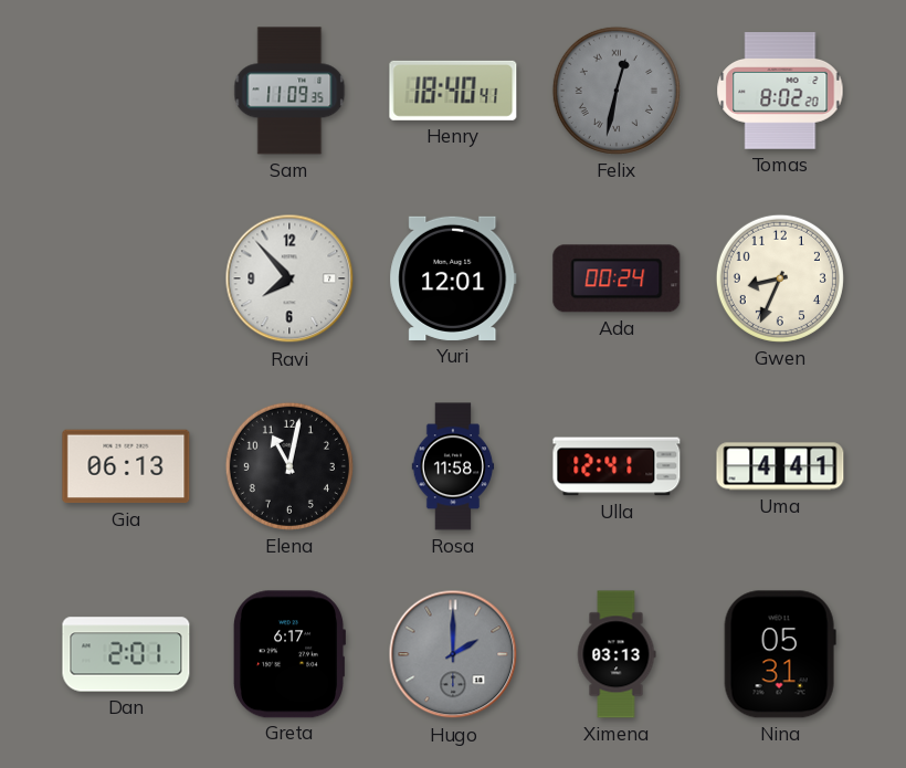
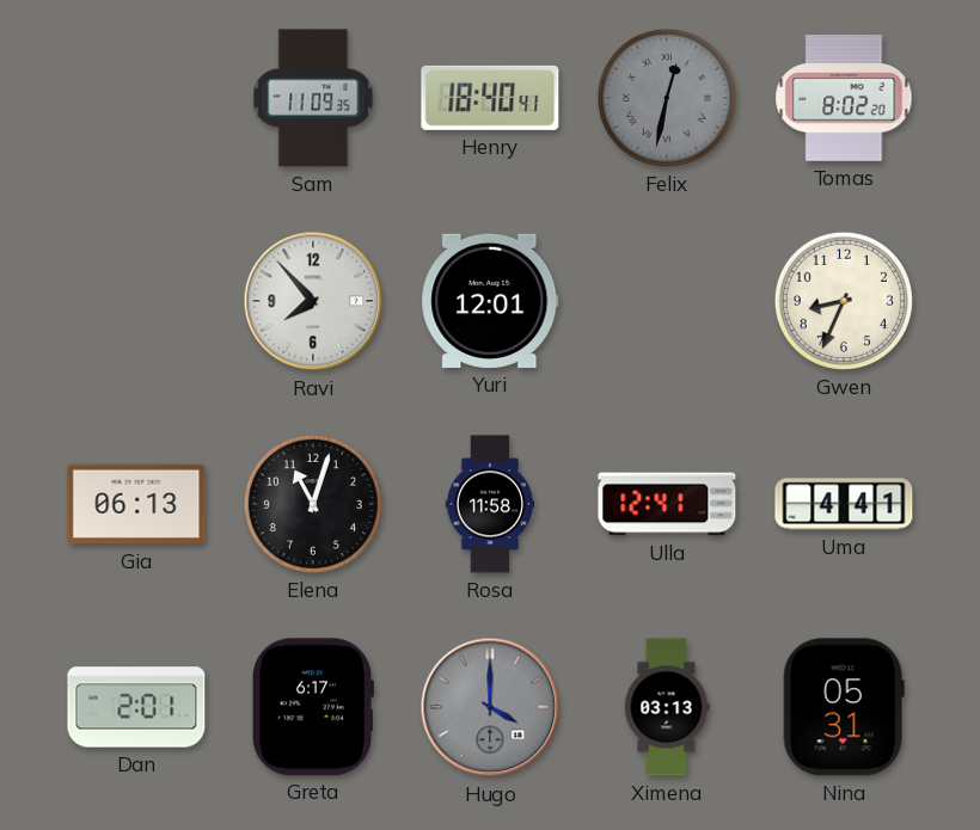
Ada: 00:24 -> none (617, 278)
Elena: 11:02 -> 11:03 (313, 504)
Hugo: 2:00 -> 4:00 (490, 707)
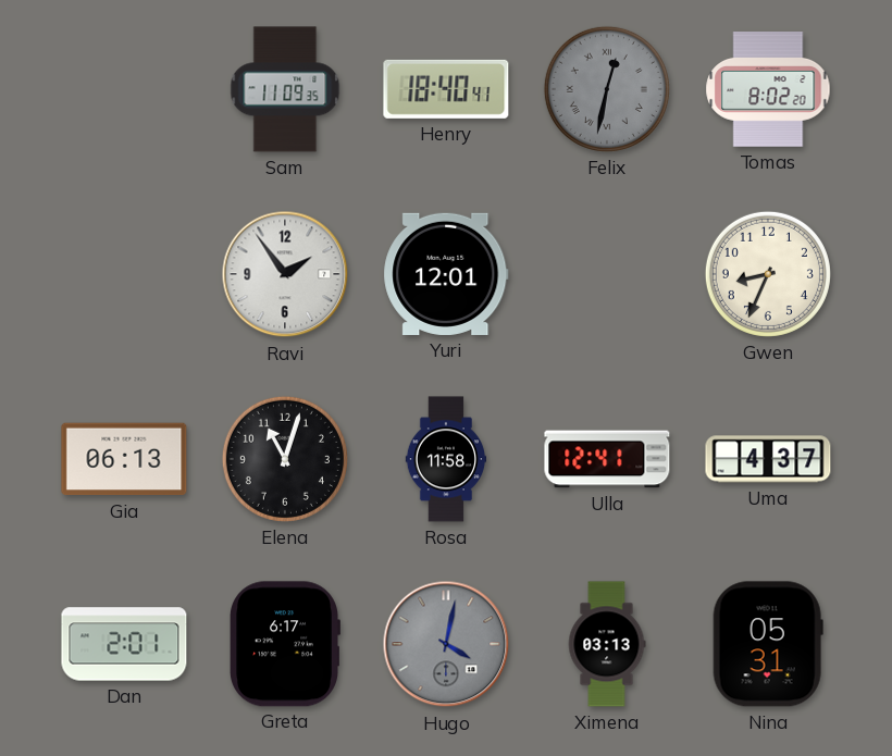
Ravi: 7:53 -> 1:54 (285, 274)
Uma: 4:41 -> 4:37 (768, 459)
Hugo: 4:00 -> 4:02 (446, 644)
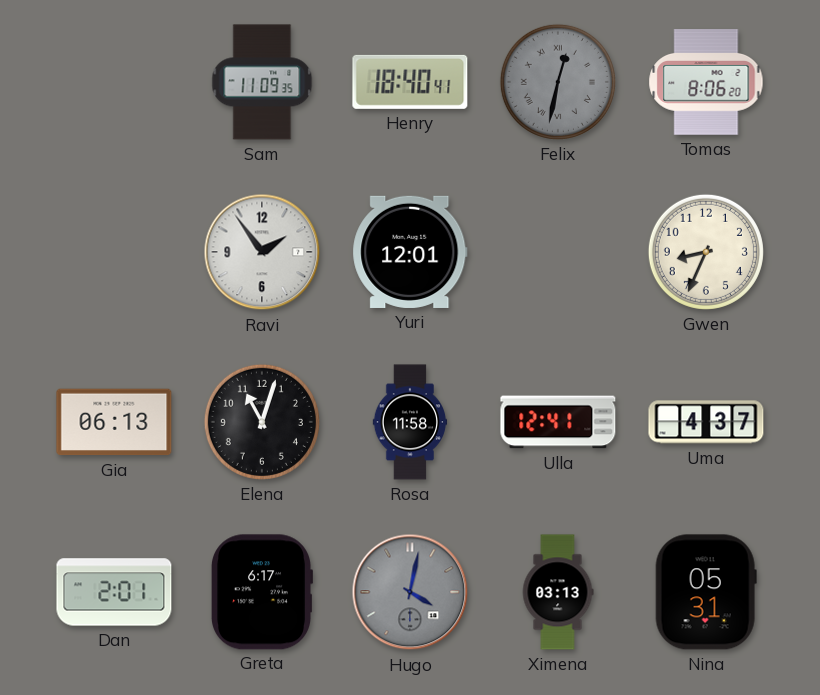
Tomas: 8:02 -> 8:06 (706, 82)
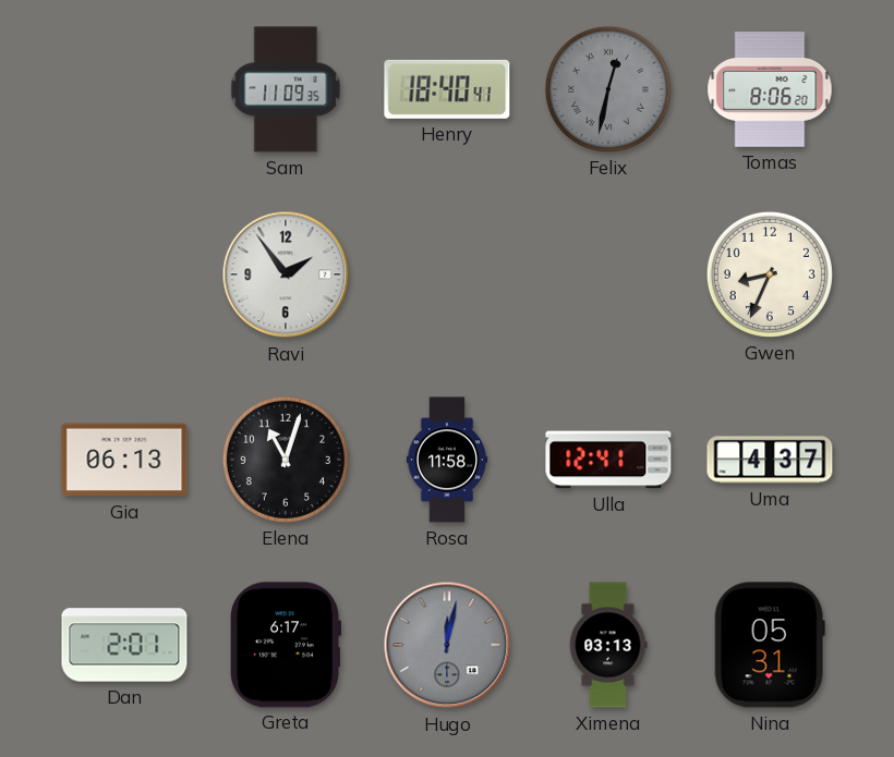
Yuri: 12:01 -> none (410, 252)
Hugo: 4:02 -> 12:02 (447, 645)
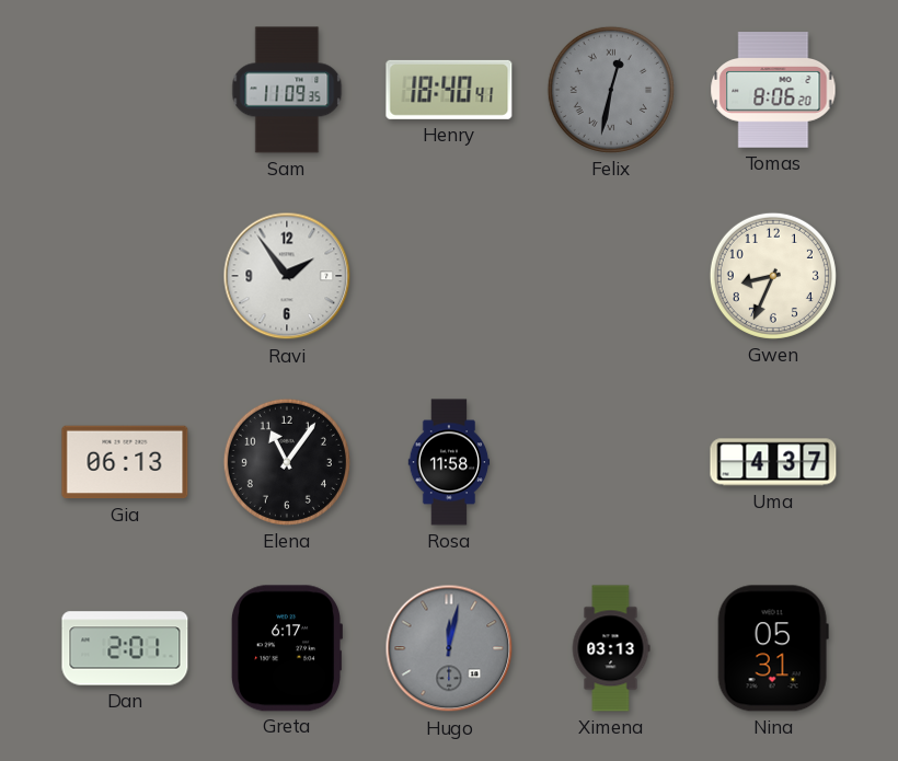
Elena: 11:03 -> 11:06 (287, 462)
Ulla: 12:41 -> none (608, 460)
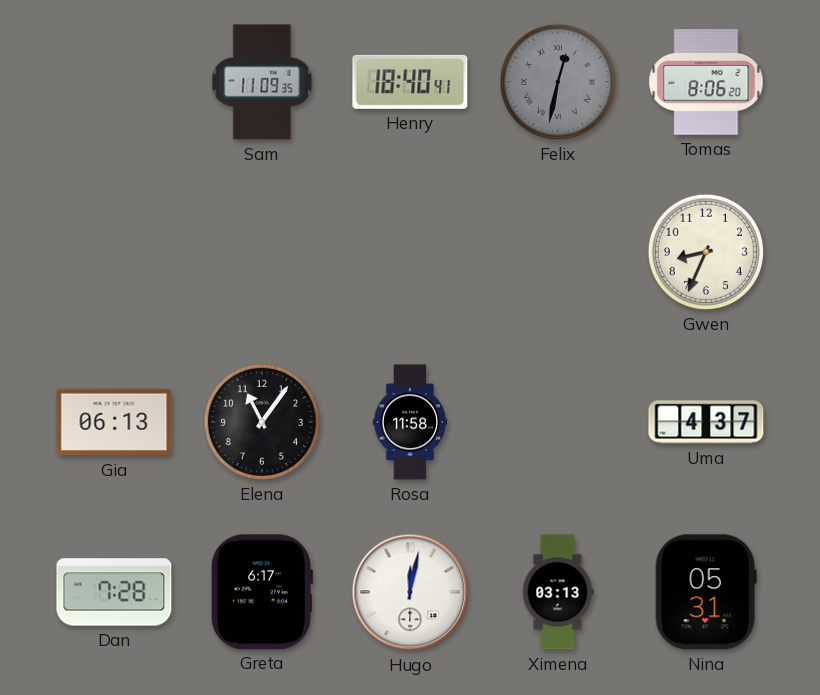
Ravi: 1:54 -> none (287, 276)
Dan: 2:01 -> 7:28 (114, 592)
Hugo dial: grey -> white (410, 592)
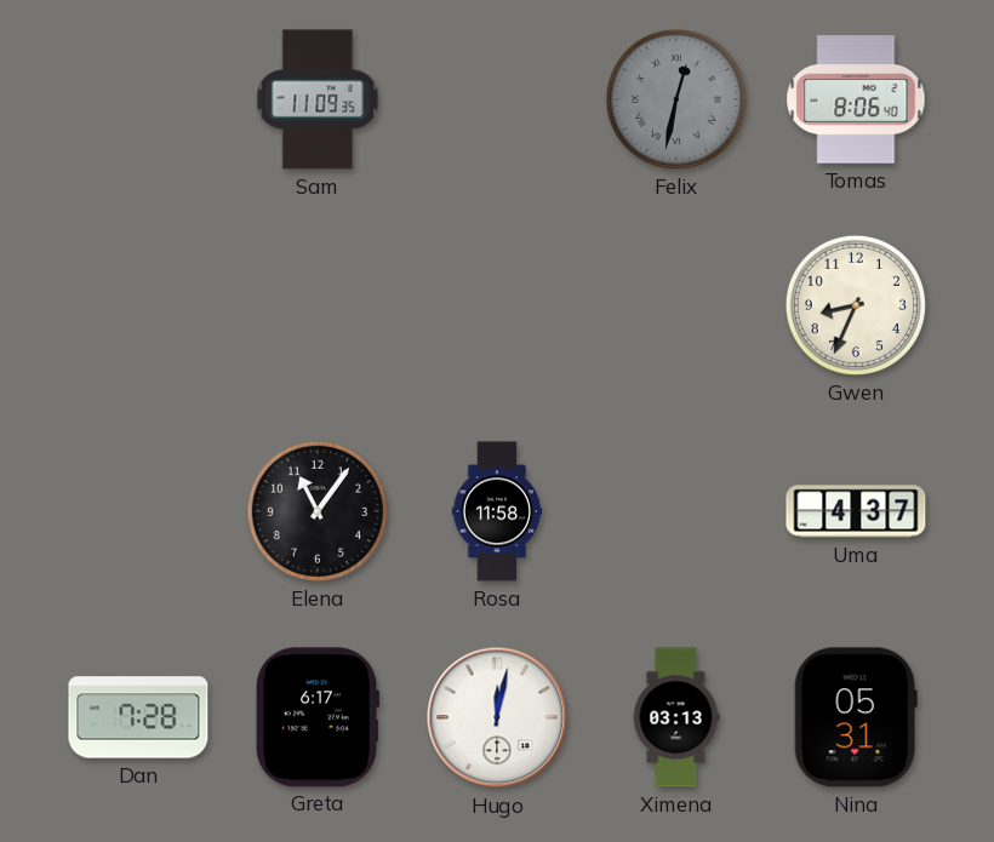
Henry: 18:40 -> none (410, 82)
Tomas: 8:06:20 -> 8:06:40 (856, 99)
Gia: 06:13 -> none (114, 422)
